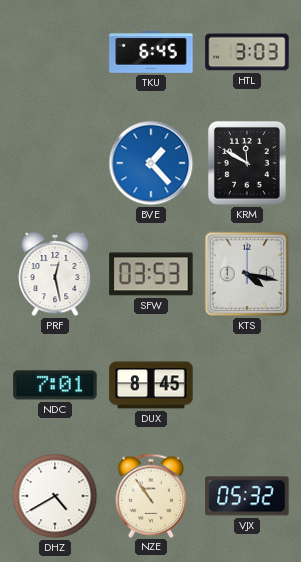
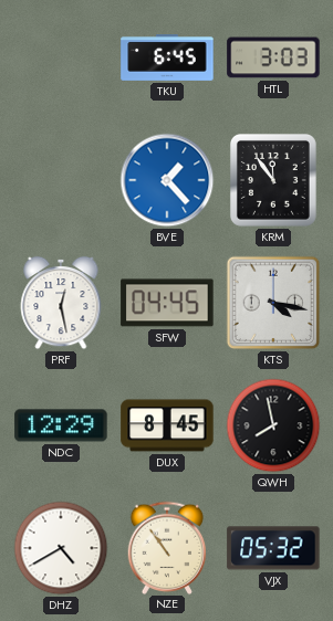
KRM: 11:50 -> 11:54 (273, 180)
SFW: 03:53 -> 04:45 (167, 303)
NDC: 7:01 -> 12:29 (61, 425)
QWH: none -> 7:58 (273, 425)
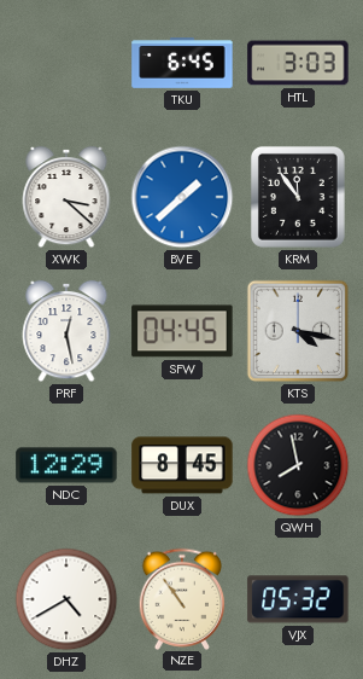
XWK: none -> 3:22 (66, 197)
BVE: 1:23 -> 1:38 (182, 197)
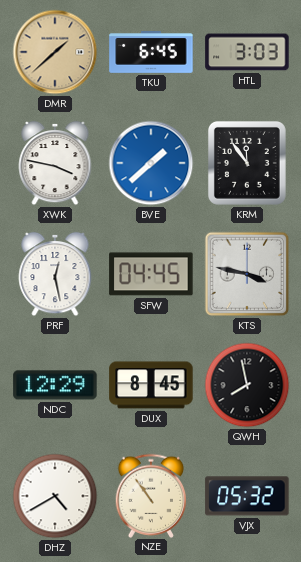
DMR: none -> 1:38 (55, 52)
XWK: 3:22 -> 3:47 (55, 163)
KTS: 4:17 -> 3:47 (247, 274)
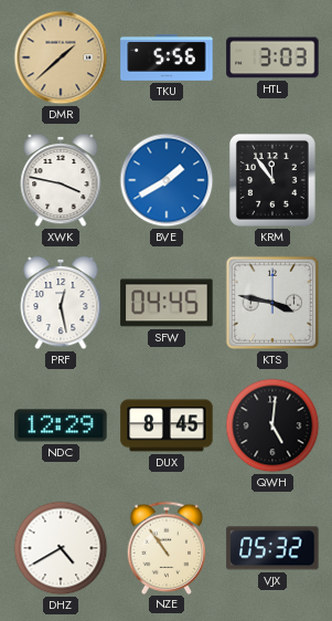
TKU: 6:45 -> 5:56 (167, 59)
BVE: 1:38 -> 1:40 (167, 180)
QWH: 7:58 -> 5:01 (272, 425)
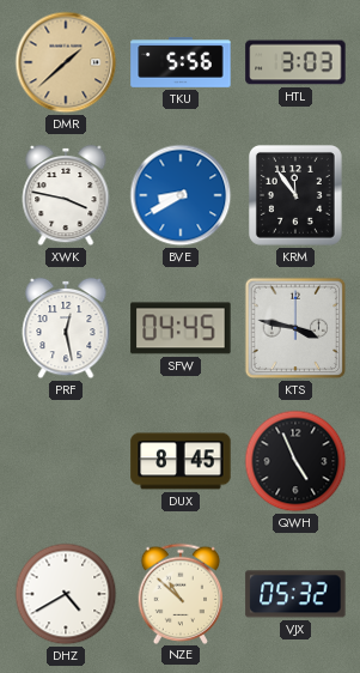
BVE: 1:40 -> 8:40 (181, 195)
NDC: 12:29 -> none (61, 425)
QWH: 5:01 -> 4:56 (295, 461)
NZE: 10:54 -> 10:52 (181, 593)
